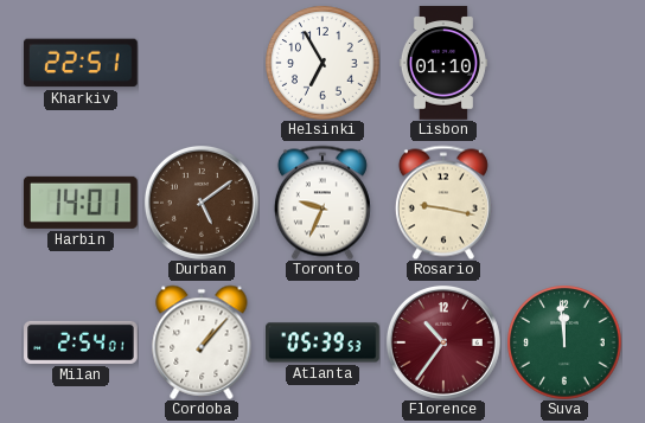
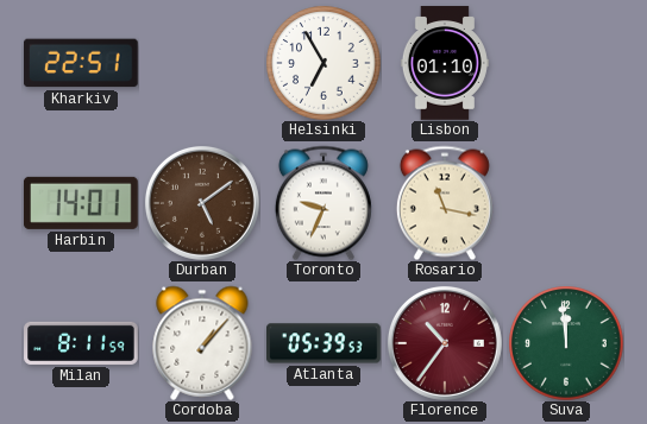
Rosario: 9:17 -> 11:17 (445, 203)
Milan: 2:54 -> 8:11 (81, 343)
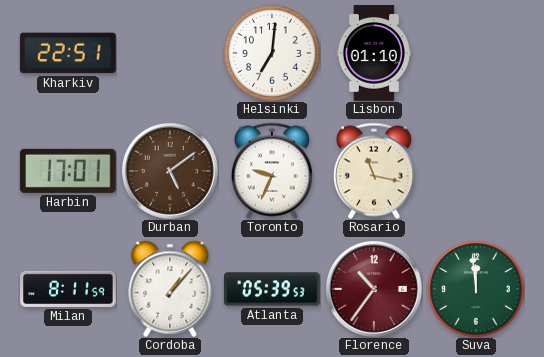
Helsinki: 6:55 -> 7:01 (272, 53)
Harbin: 14:01 -> 17:01 (68, 171)
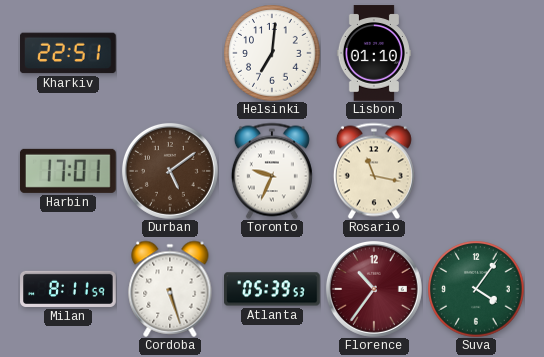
Cordoba: 1:07 -> 5:27 (170, 289)
Suva: 11:59 -> 4:06 (476, 289)
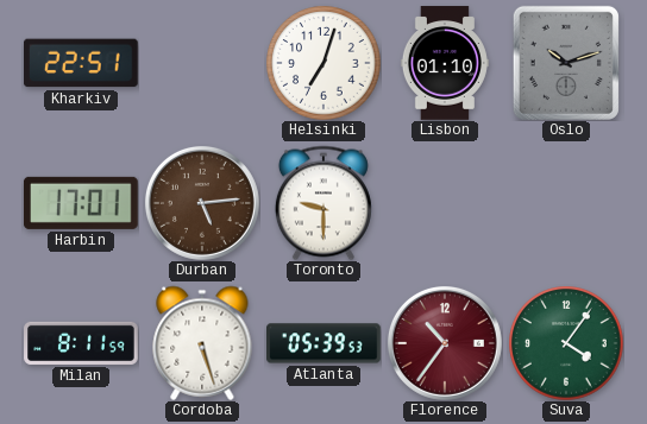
Helsinki: 7:01 -> 7:03 (323, 63)
Oslo: none -> 10:12 (566, 63)
Durban: 5:09 -> 5:14 (202, 203)
Toronto: 9:34 -> 9:30 (323, 203)
Rosario: 11:17 -> none (374, 171)
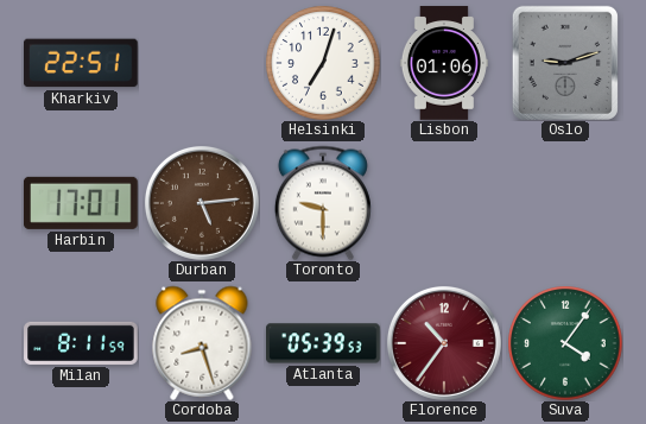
Lisbon: 01:10 -> 01:06 (444, 63)
Oslo: 10:12 -> 9:12 (565, 63)
Cordoba: 5:27 -> 8:27 (202, 343)
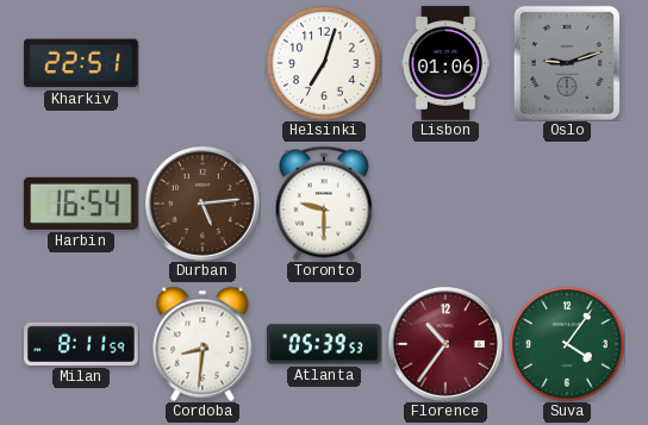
Harbin: 17:01 -> 16:54 (81, 204)
Cordoba: 8:27 -> 8:31 (202, 344)
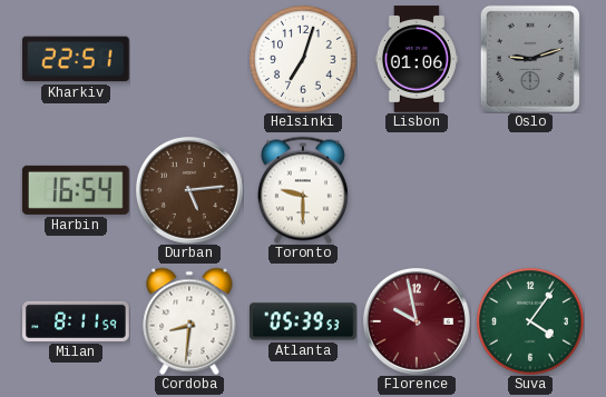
Florence: 10:36 -> 9:58 (417, 321)
